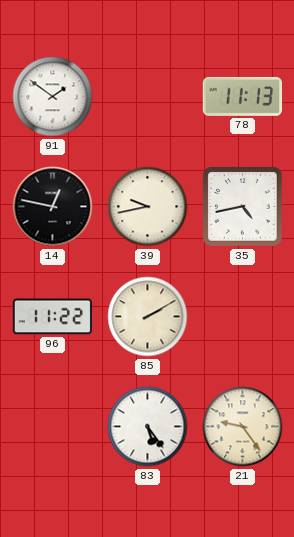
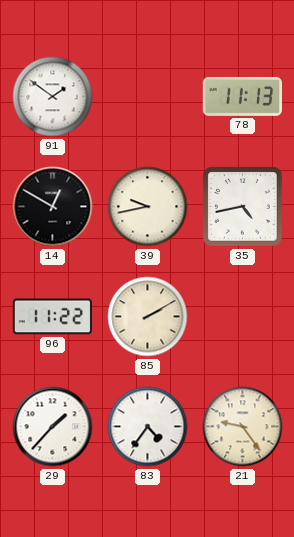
14: 12:47 -> 12:50 (53, 207)
29: none -> 1:37 (53, 427)
83: 5:24 -> 4:36 (148, 427)
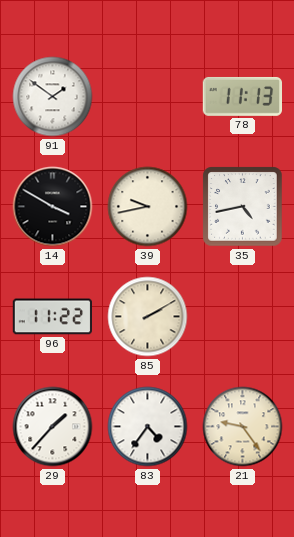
14: 12:50 -> 3:50 (53, 207)
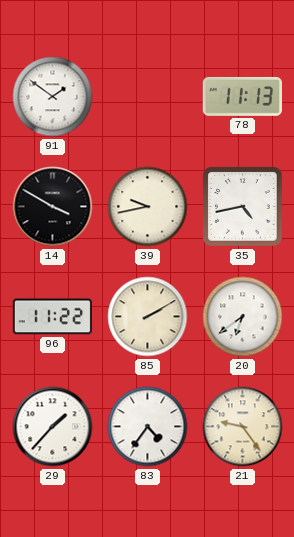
20: none -> 6:39 (243, 317)
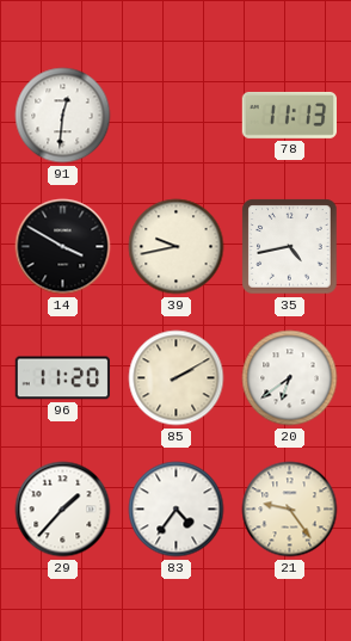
91: 1:51 -> 12:31 (63, 116)
96: 11:22 -> 11:20 (63, 378)
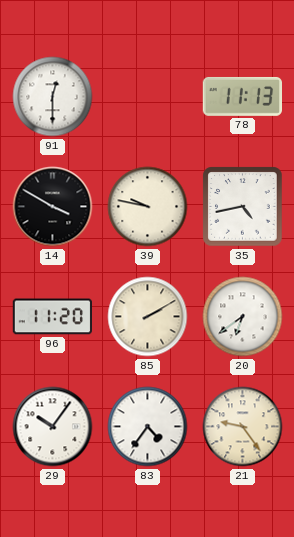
91: 12:31 -> 12:30 (53, 97)
39: 9:43 -> 9:47 (148, 207)
29: 1:37 -> 10:06 (53, 427)
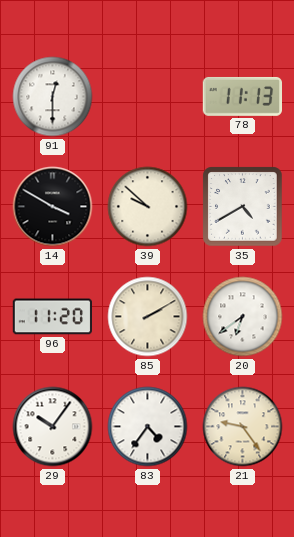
39: 9:47 -> 9:52 (148, 207)
35: 4:43 -> 4:40 (243, 207)
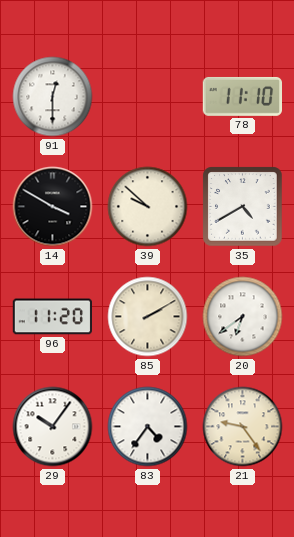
78: 11:13 -> 11:10 (243, 96)
